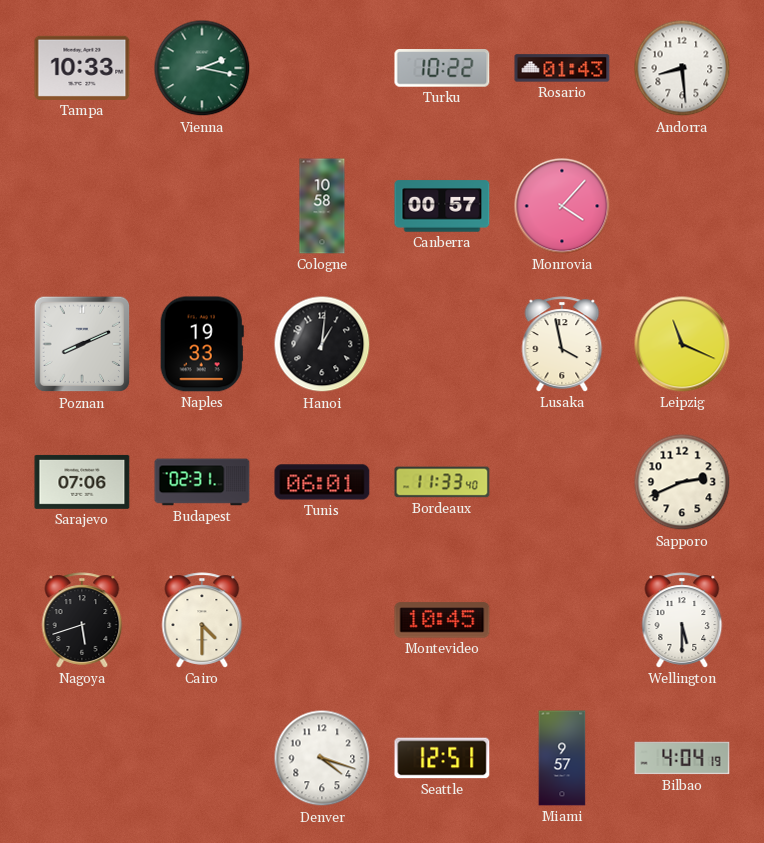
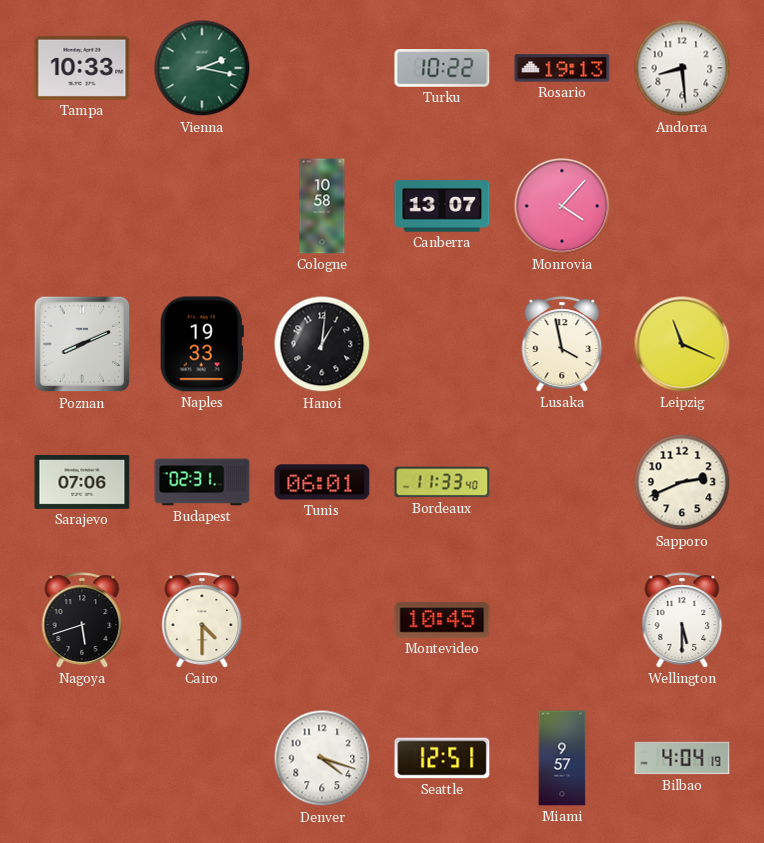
Rosario: 01:43 -> 19:13 (562, 68)
Canberra: 00:57 -> 13:07 (442, 206)
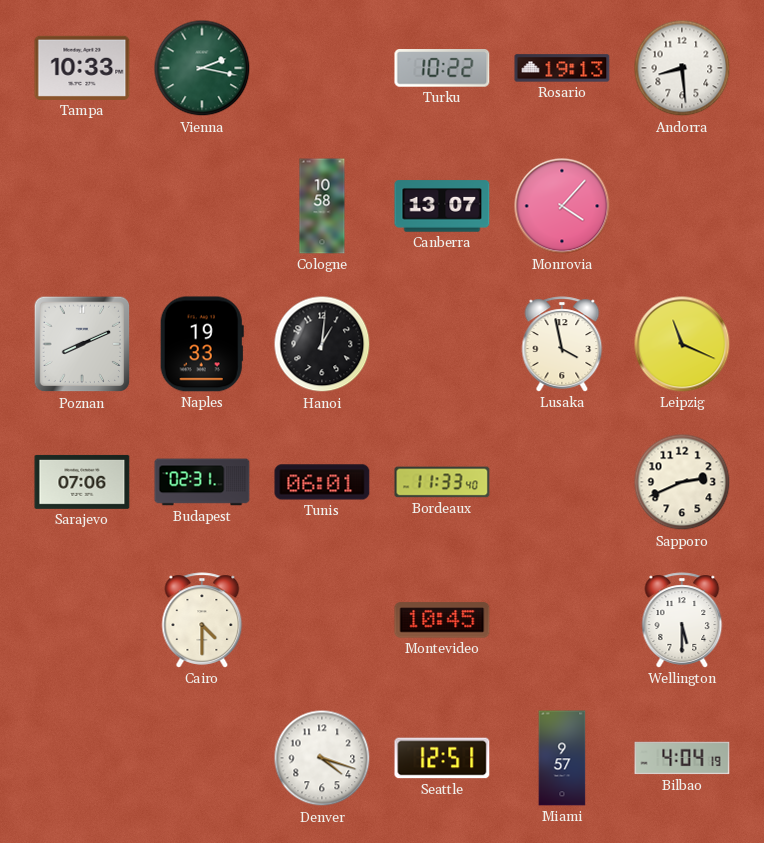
Nagoya: 5:42 -> none (82, 620)
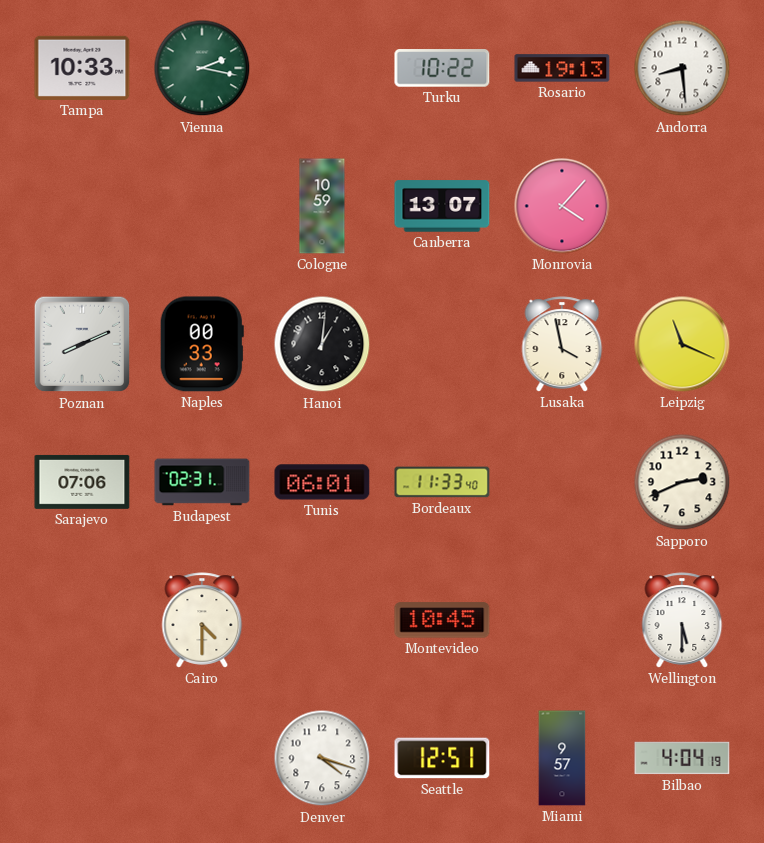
Cologne: 10:58 -> 10:59 (322, 206)
Naples: 19:33 -> 00:33 (202, 344)
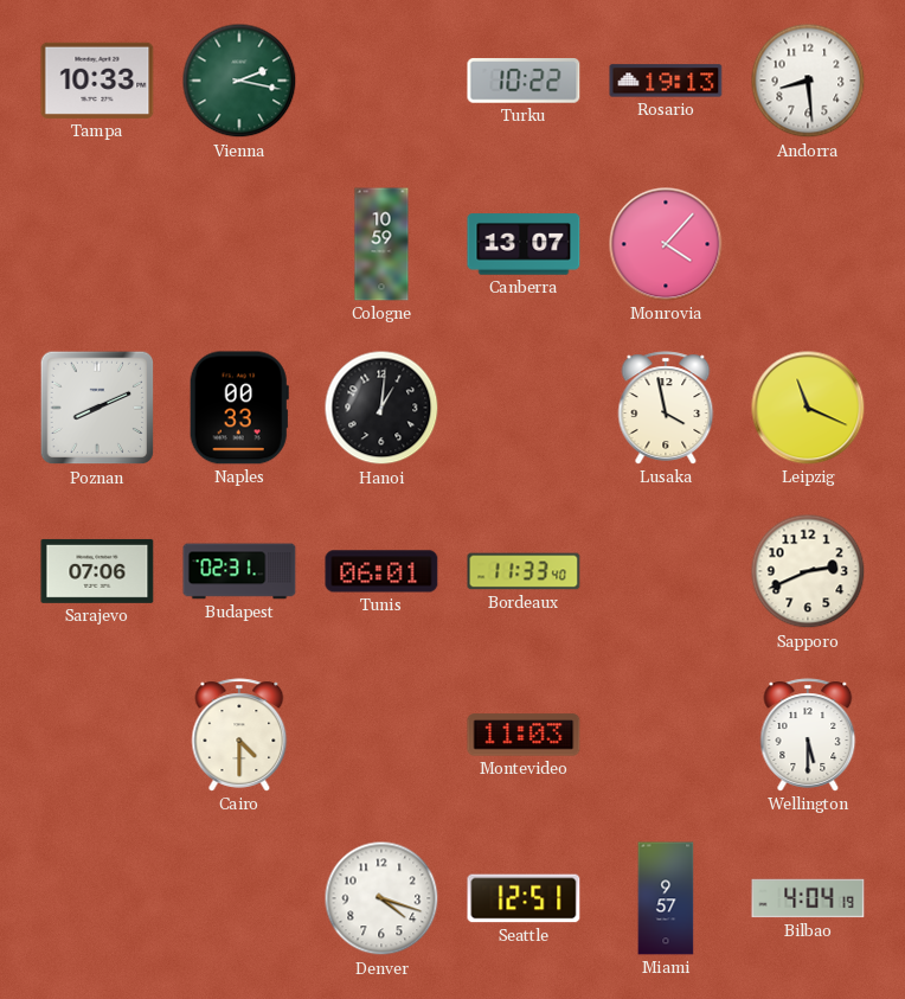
Montevideo: 10:45 -> 11:03 (524, 735)
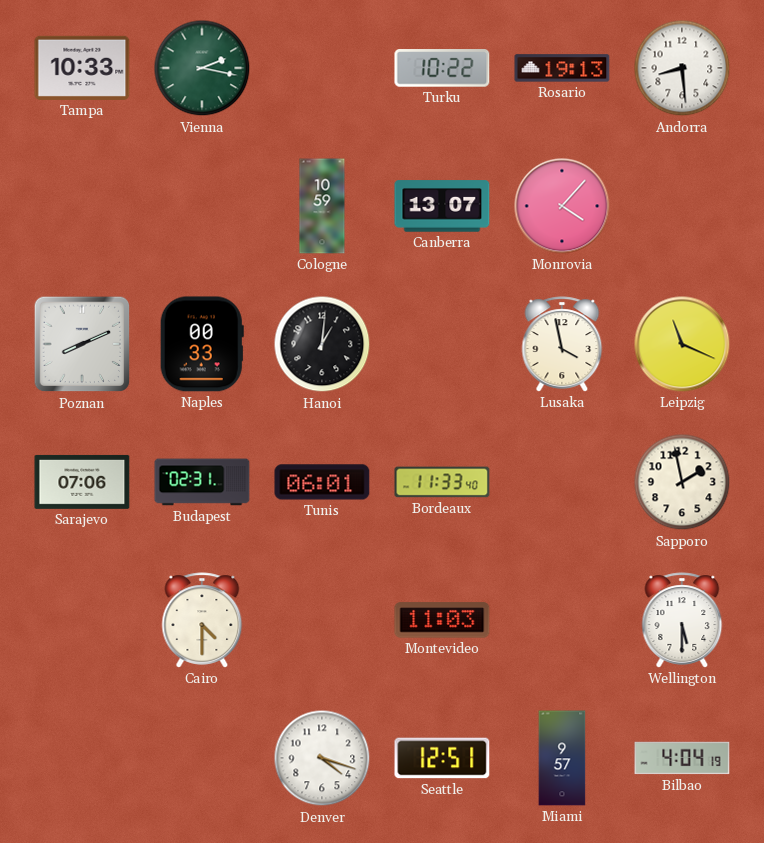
Sapporo: 2:41 -> 1:58 (682, 482)
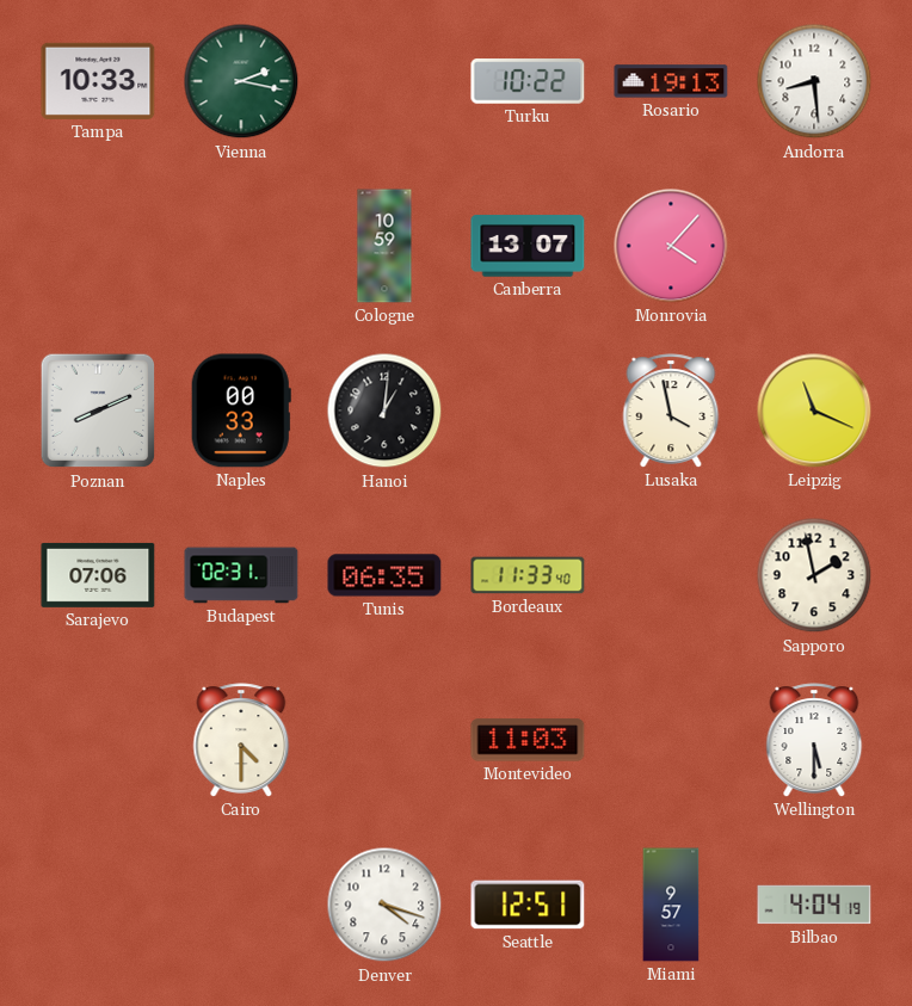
Tunis: 06:01 -> 06:35 (384, 575)
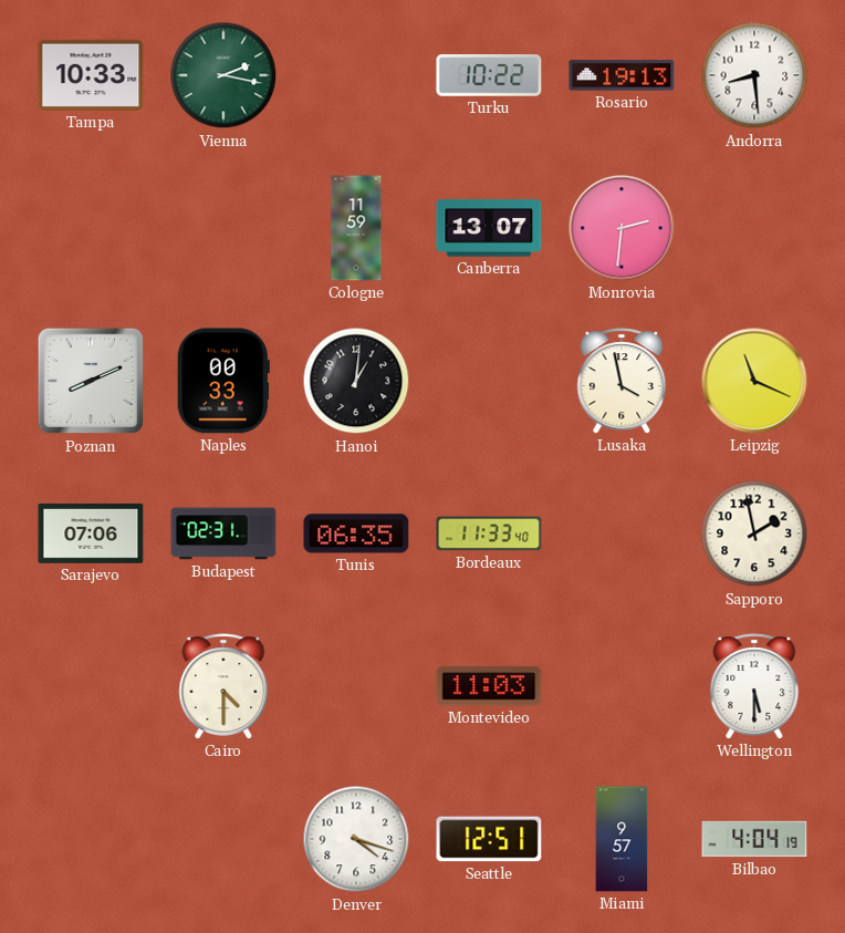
Cologne: 10:59 -> 11:59 (356, 228)
Monrovia: 4:07 -> 2:31 (622, 228)
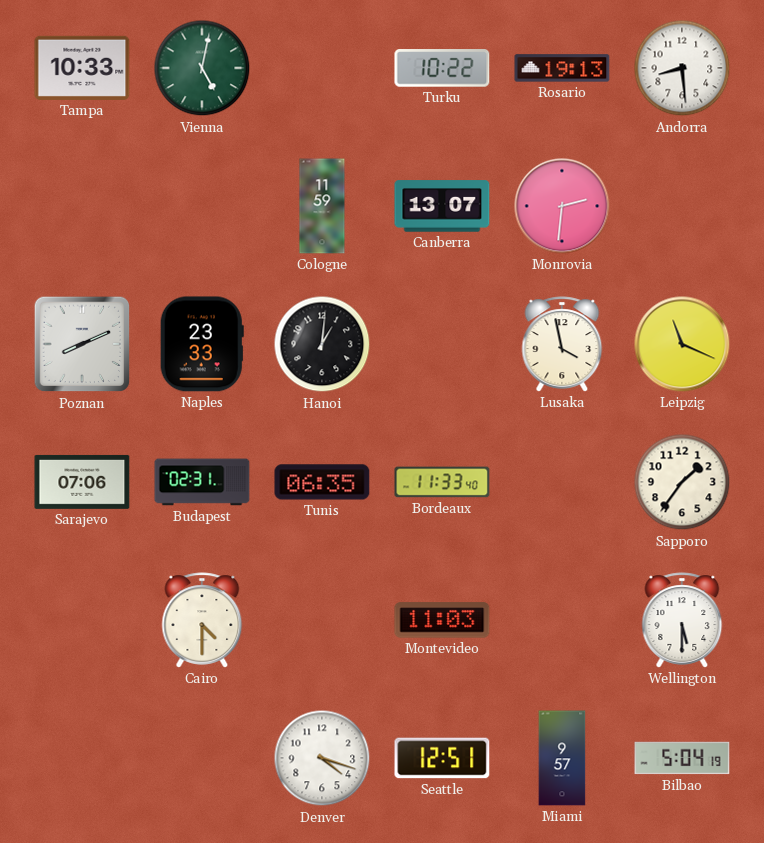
Vienna: 2:17 -> 5:02 (202, 68)
Naples: 00:33 -> 23:33 (202, 344)
Sapporo: 1:58 -> 1:36 (682, 482)
Bilbao: 4:04 -> 5:04 (682, 758)
